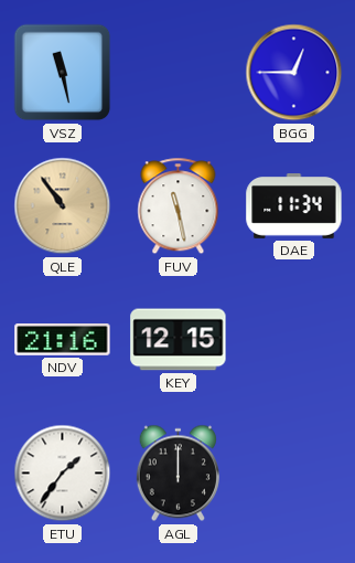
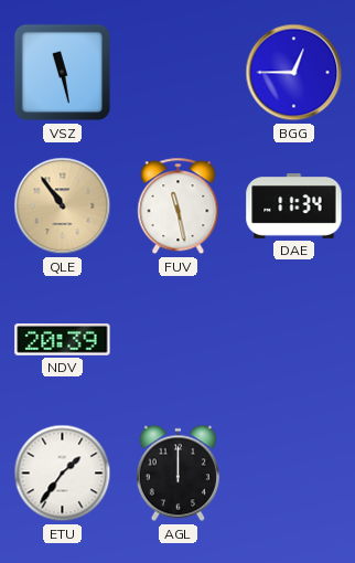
NDV: 21:16 -> 20:39 (63, 340)
KEY: 12:15 -> none (179, 340)
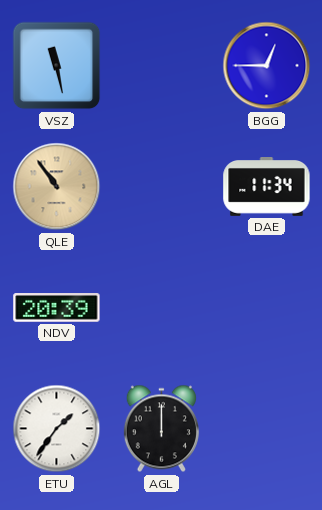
FUV: 11:28 -> none (179, 206)
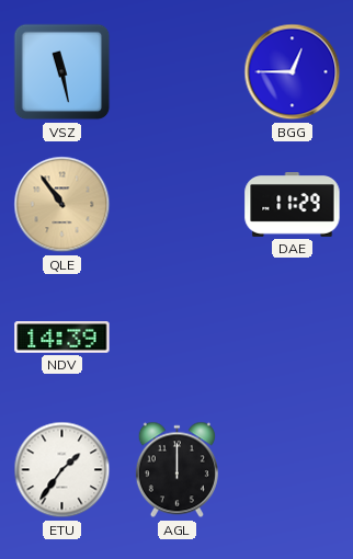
DAE: 11:34 -> 11:29 (293, 205)
NDV: 20:39 -> 14:39 (62, 338)
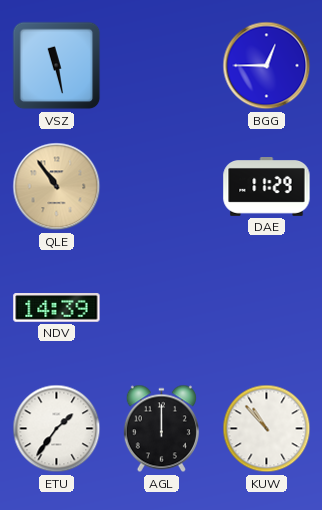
KUW: none -> 10:53 (267, 429)
